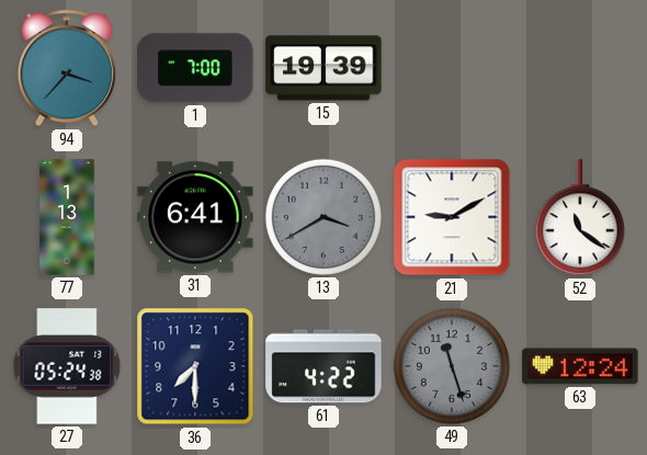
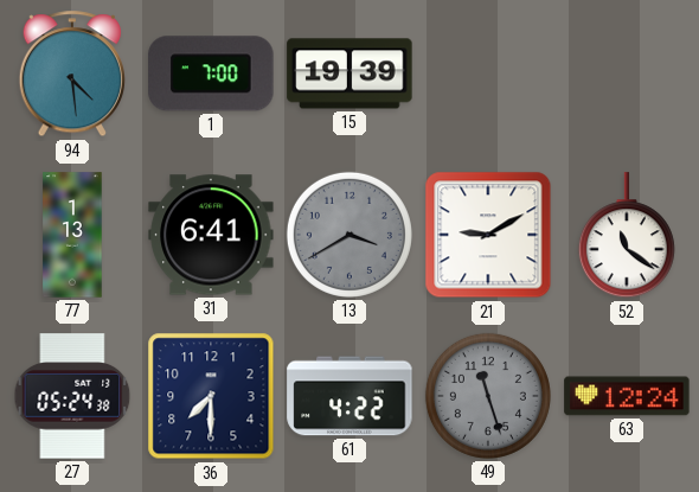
94: 3:37 -> 4:29 (71, 75)
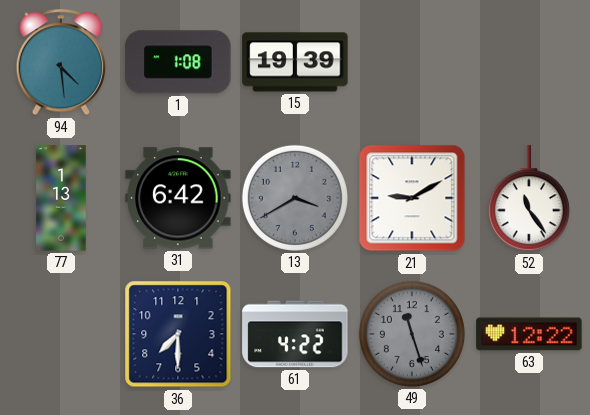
1: 7:00 -> 1:08 (178, 62)
31: 6:41 -> 6:42 (178, 198)
52: 11:21 -> 11:24 (529, 199)
27: 05:24 -> none (72, 396)
63: 12:24 -> 12:22 (529, 334)
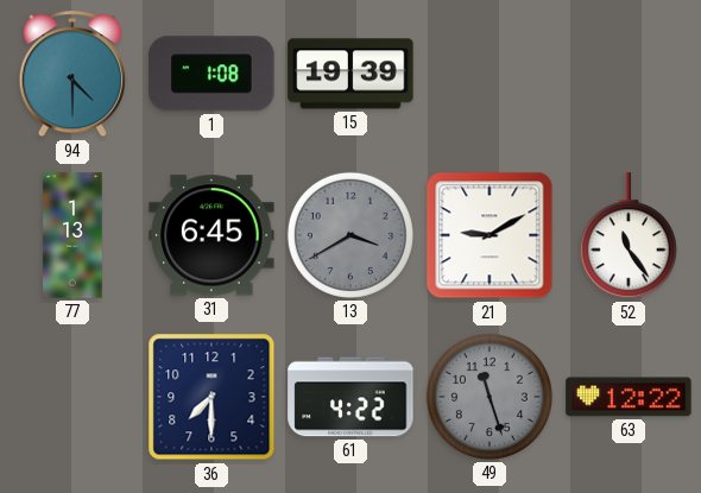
94: 4:29 -> 4:30 (71, 75)
31: 6:42 -> 6:45 (211, 235)
